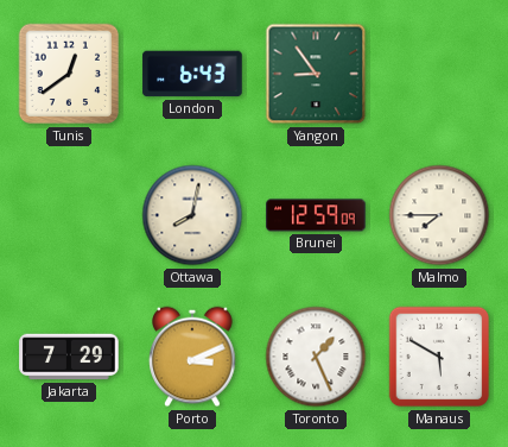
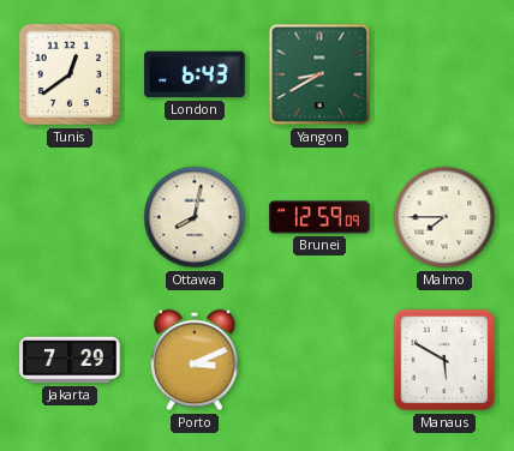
Yangon: 8:54 -> 8:40 (319, 74)
Toronto: 1:26 -> none (316, 357)
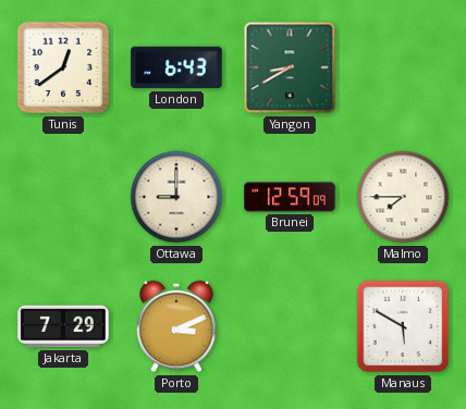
Ottawa: 8:02 -> 9:00 (176, 197)
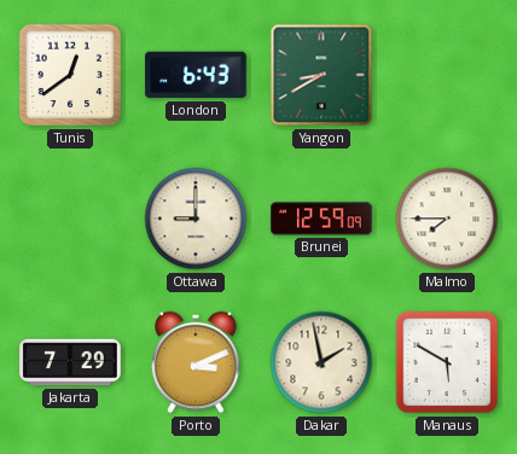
Dakar: none -> 1:58 (321, 362)
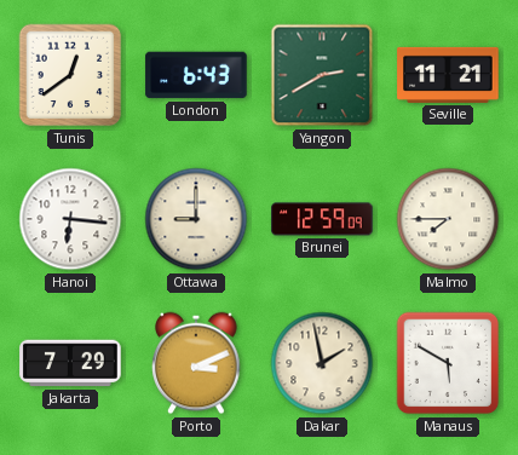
Yangon: 8:40 -> 2:40 (322, 75)
Seville: none -> 11:21 (448, 75)
Hanoi: none -> 6:16 (70, 219)
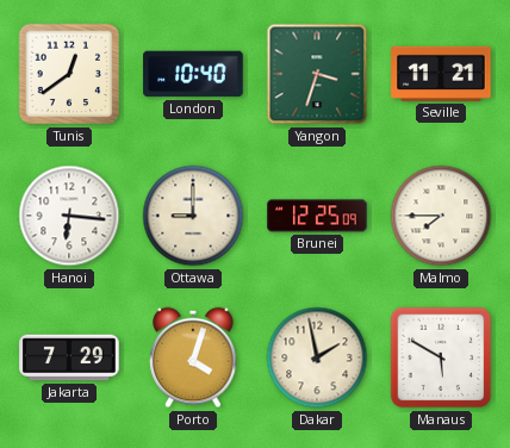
London: 6:43 -> 10:40 (193, 74)
Yangon: 2:40 -> 3:33 (317, 74)
Brunei: 12:59 -> 12:25 (317, 216)
Porto: 3:11 -> 4:03 (193, 357)
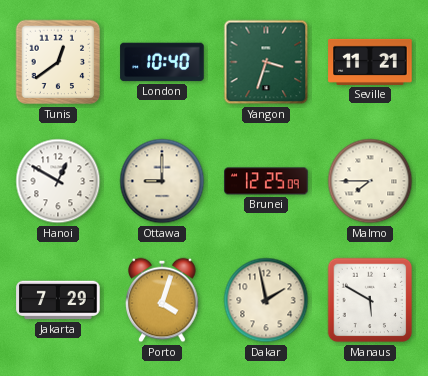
Hanoi: 6:16 -> 12:50 (58, 181)
